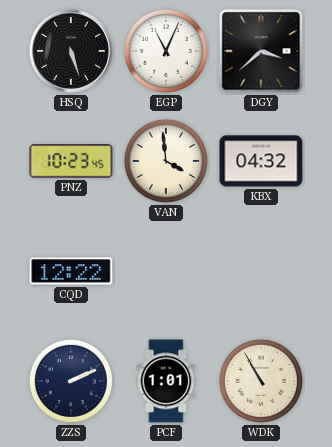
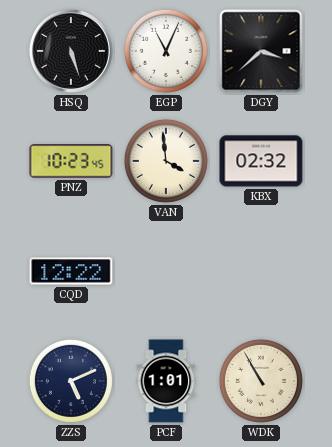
KBX: 04:32 -> 02:32 (261, 161)
ZZS: 2:11 -> 5:11 (71, 381)
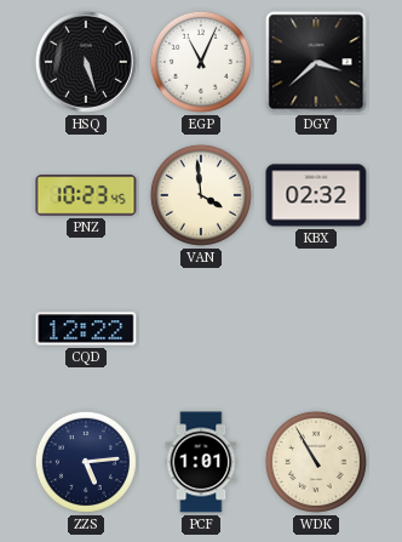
ZZS: 5:11 -> 5:14 (86, 462)
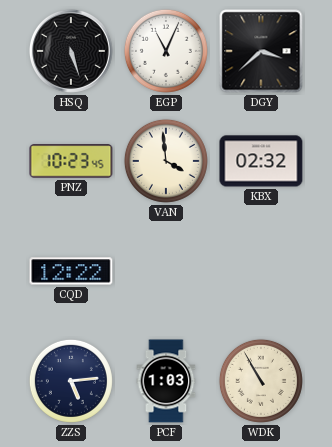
PCF: 1:01 -> 1:03 (166, 381)
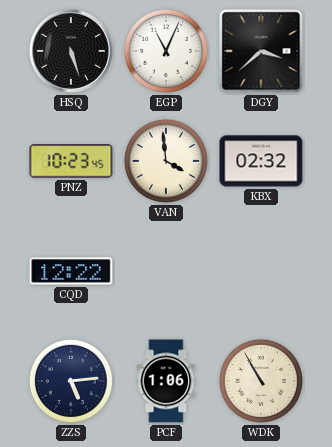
PCF: 1:03 -> 1:06 (166, 381)
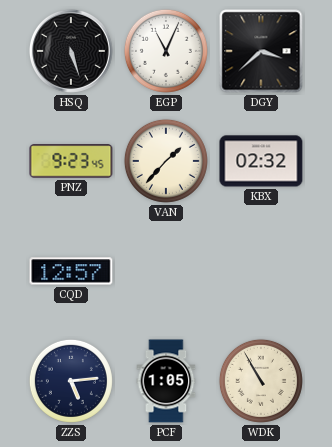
PNZ: 10:23 -> 9:23 (71, 161)
VAN: 3:59 -> 1:37 (166, 161)
CQD: 12:22 -> 12:57 (71, 271)
PCF: 1:06 -> 1:05 (166, 381)
